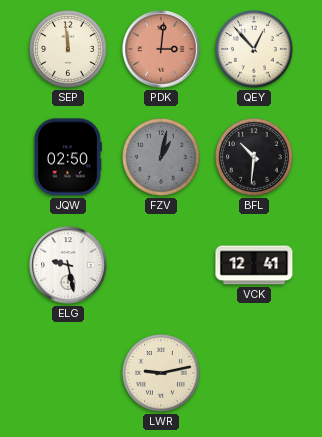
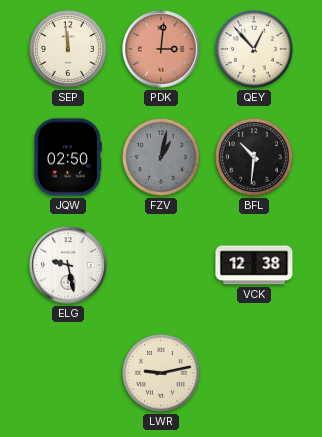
VCK: 12:41 -> 12:38 (254, 265)
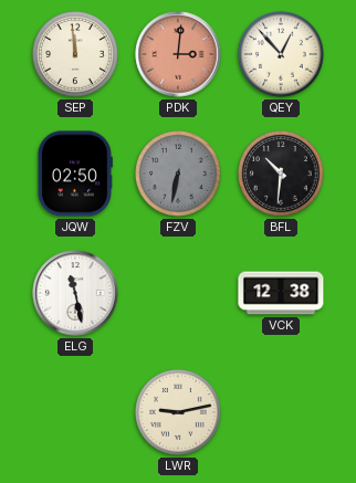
FZV: 1:02 -> 6:32 (179, 175)
ELG: 9:28 -> 11:28 (75, 293)
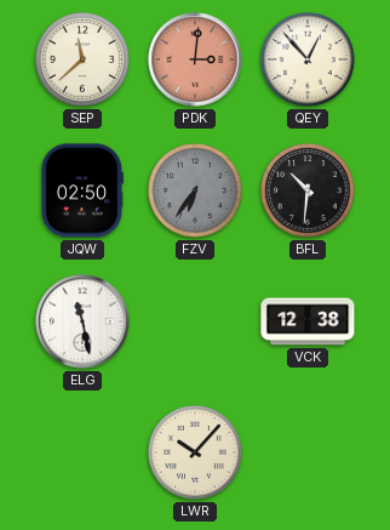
SEP: 11:59 -> 11:38 (84, 61)
FZV: 6:32 -> 6:36 (196, 192)
LWR: 9:13 -> 10:07 (196, 454)
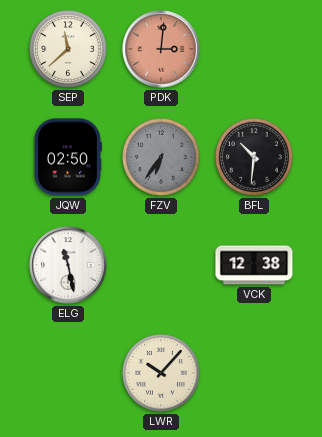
QEY: 12:53 -> none (309, 61)
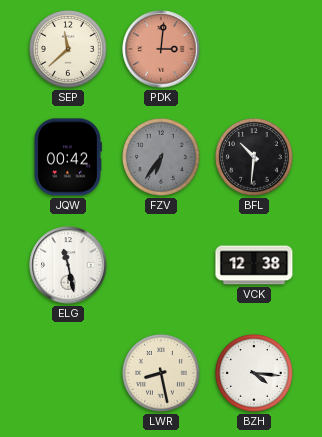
JQW: 02:50 -> 00:42 (67, 157)
LWR: 10:07 -> 8:28 (162, 374)
BZH: none -> 4:16 (255, 374)
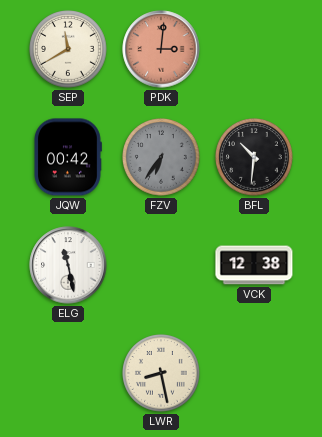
SEP: 11:38 -> 11:40 (69, 50)
BZH: 4:16 -> none (255, 374)
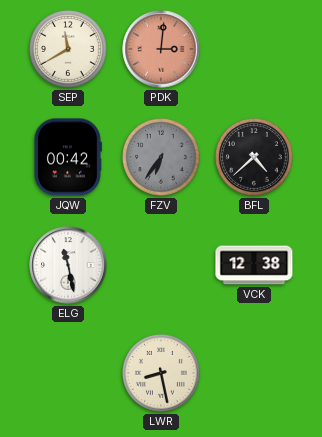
BFL: 10:31 -> 4:38 (255, 158)
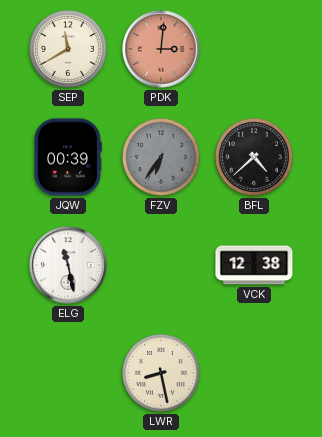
JQW: 00:42 -> 00:39 (67, 157)
